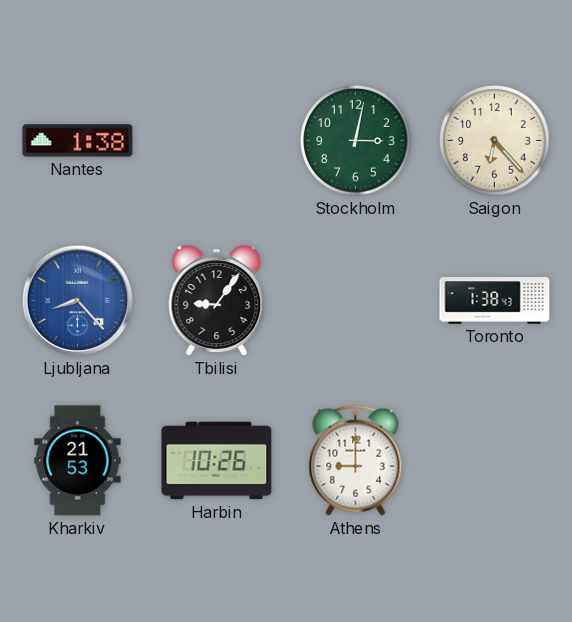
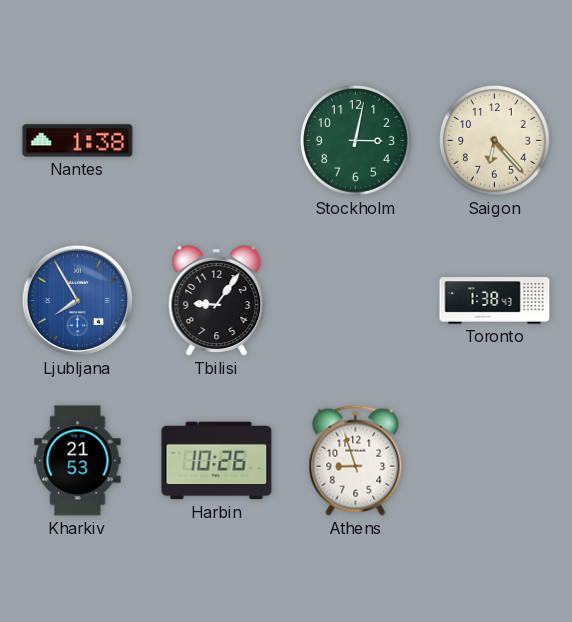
Ljubljana: 8:23 -> 7:55 (77, 300)
Athens: 9:00 -> 8:57 (356, 460)
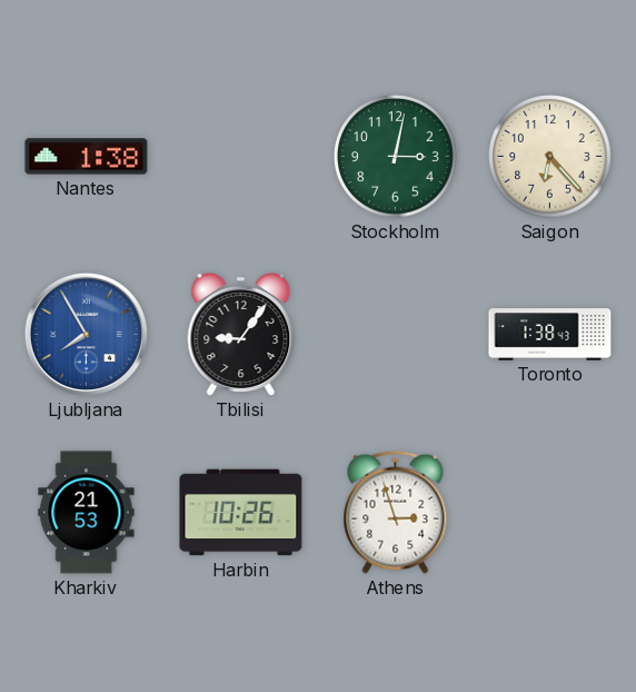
Athens: 8:57 -> 2:57 (396, 512)
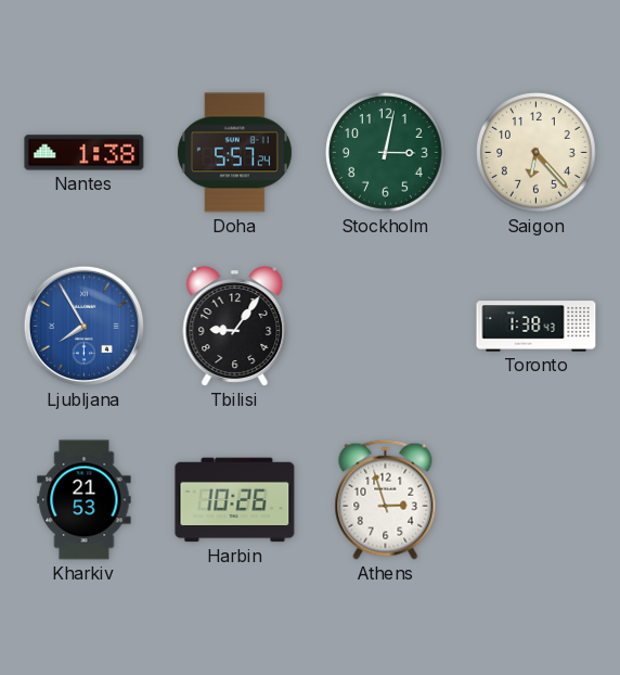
Doha: none -> 5:57 (234, 153)
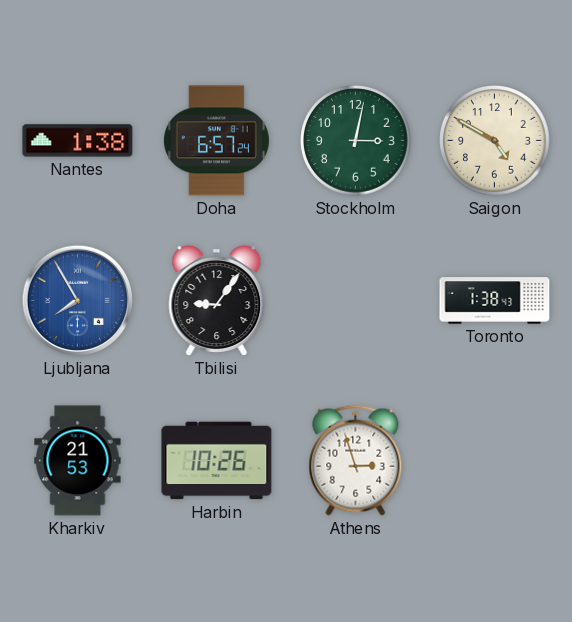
Doha: 5:57 -> 6:57 (216, 141)
Saigon: 6:23 -> 4:50 (495, 141)
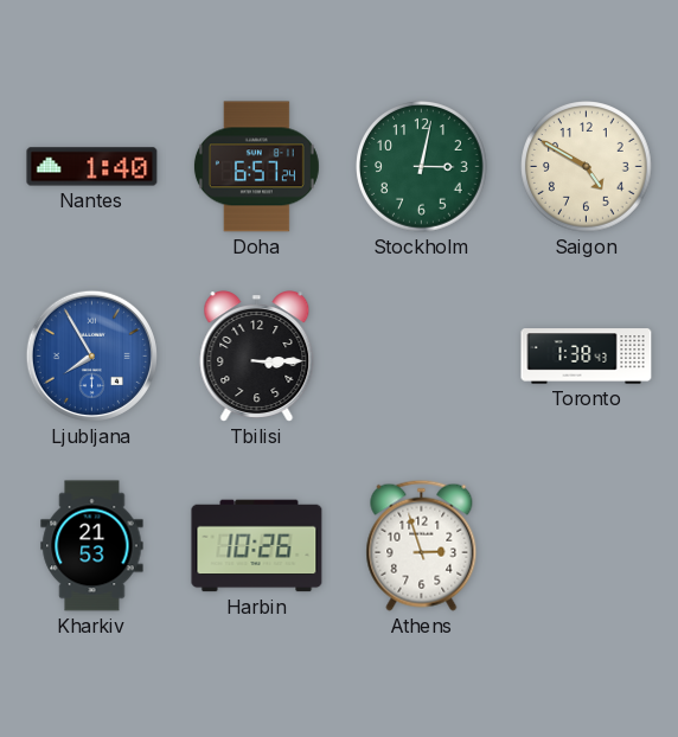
Nantes: 1:38 -> 1:40 (92, 167)
Tbilisi: 9:06 -> 3:15 (257, 357)
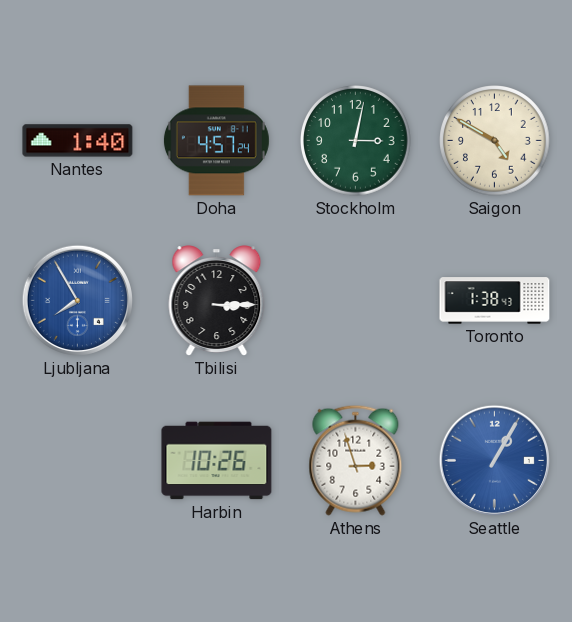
Doha: 6:57 -> 4:57 (216, 141)
Kharkiv: 21:53 -> none (92, 546)
Seattle: none -> 1:05 (494, 460)
